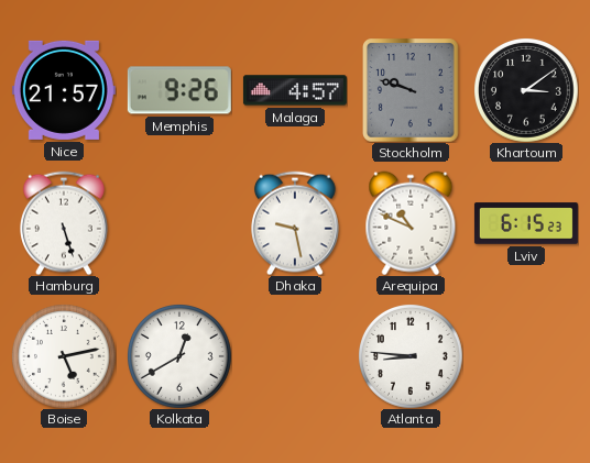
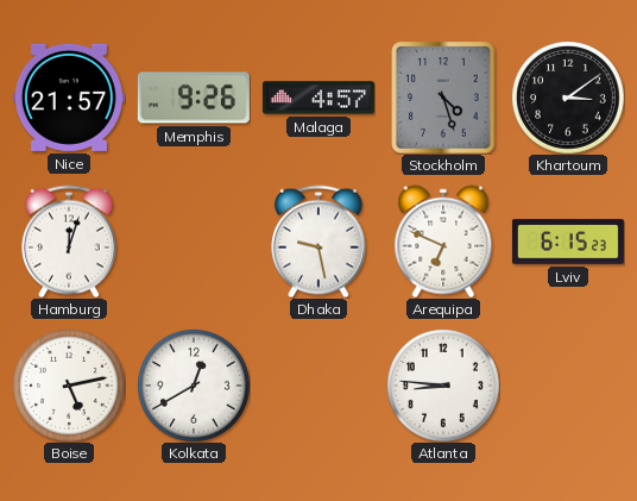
Stockholm: 9:48 -> 4:27 (443, 98)
Hamburg: 5:27 -> 12:03 (70, 242)
Arequipa: 10:49 -> 6:49 (443, 242)
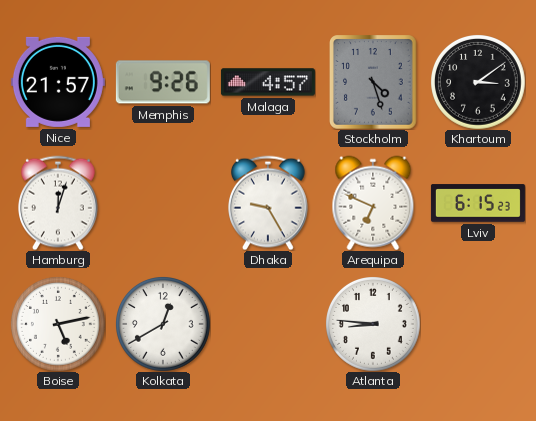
Dhaka: 9:28 -> 9:25 (269, 203)
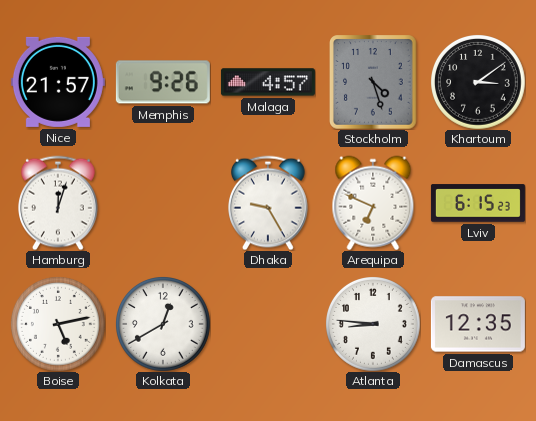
Damascus: none -> 12:35 (478, 324)
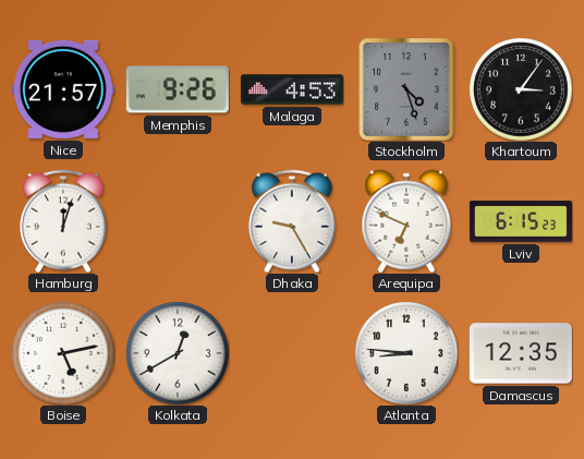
Malaga: 4:57 -> 4:53 (292, 89)
Khartoum: 3:09 -> 3:06 (521, 89)
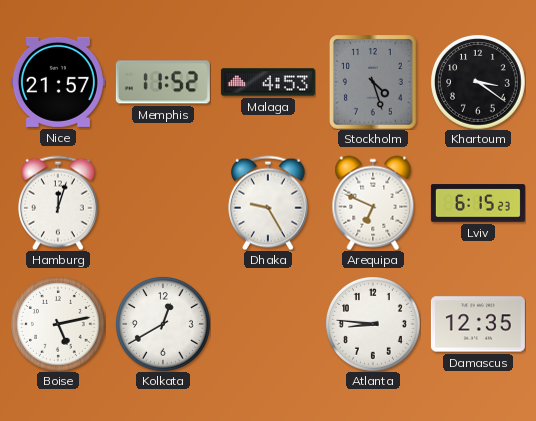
Memphis: 9:26 -> 11:52 (163, 82)
Khartoum: 3:06 -> 3:21 (478, 82)
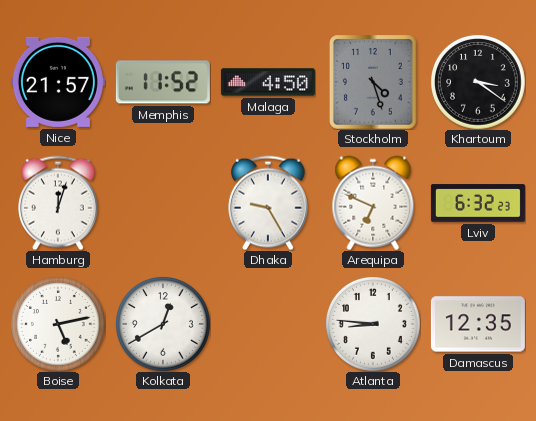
Malaga: 4:53 -> 4:50 (268, 82)
Lviv: 6:15 -> 6:32 (478, 203)
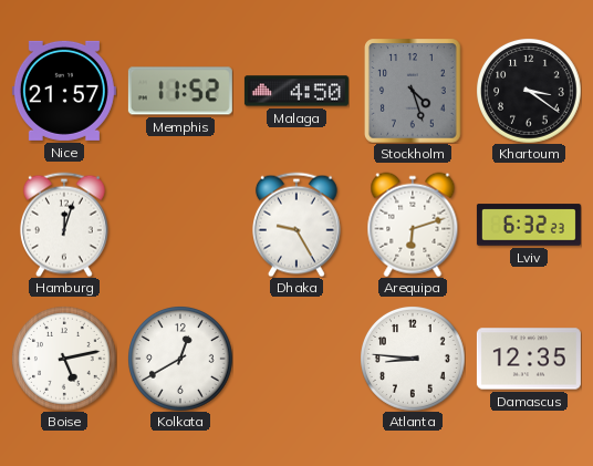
Arequipa: 6:49 -> 6:12 (413, 225)
